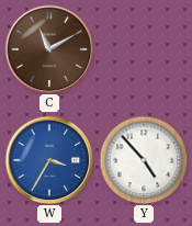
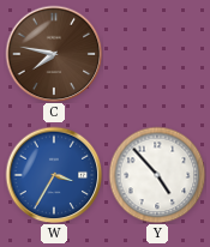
C: 11:10 -> 7:47 (54, 54)
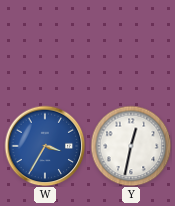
C: 7:47 -> none (54, 54)
Y: 4:53 -> 12:32 (131, 146)
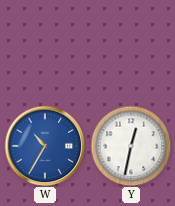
W: 3:35 -> 10:35 (45, 146)
